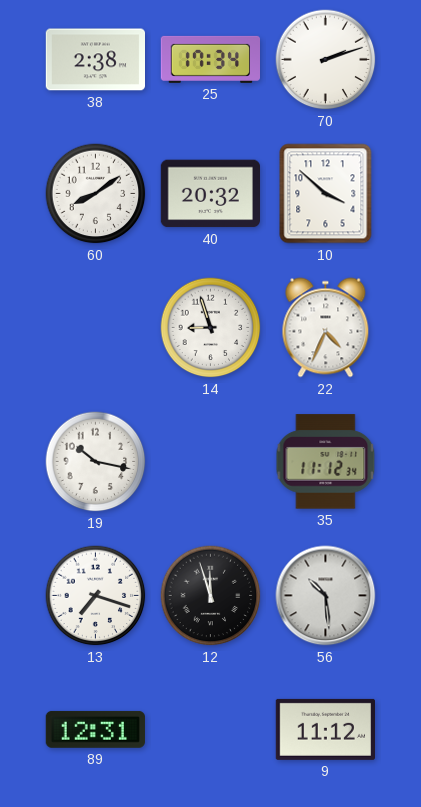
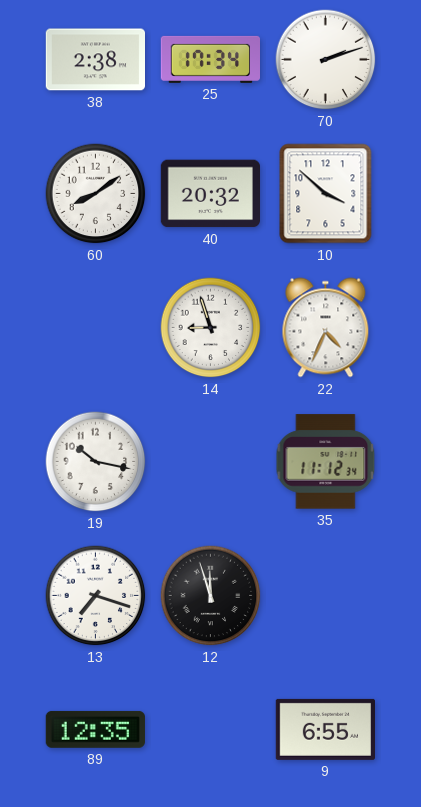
56: 10:29 -> none (326, 596)
89: 12:31 -> 12:35 (95, 729)
9: 11:12 -> 6:55 (325, 729)
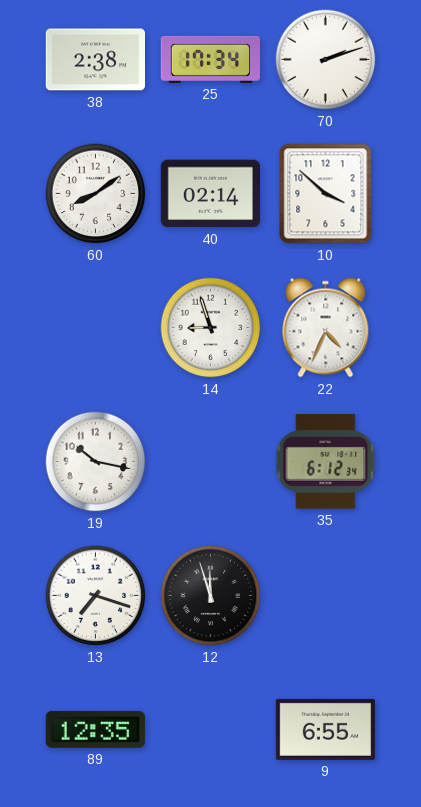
40: 20:32 -> 02:14 (210, 194)
35: 11:12 -> 6:12 (326, 462)
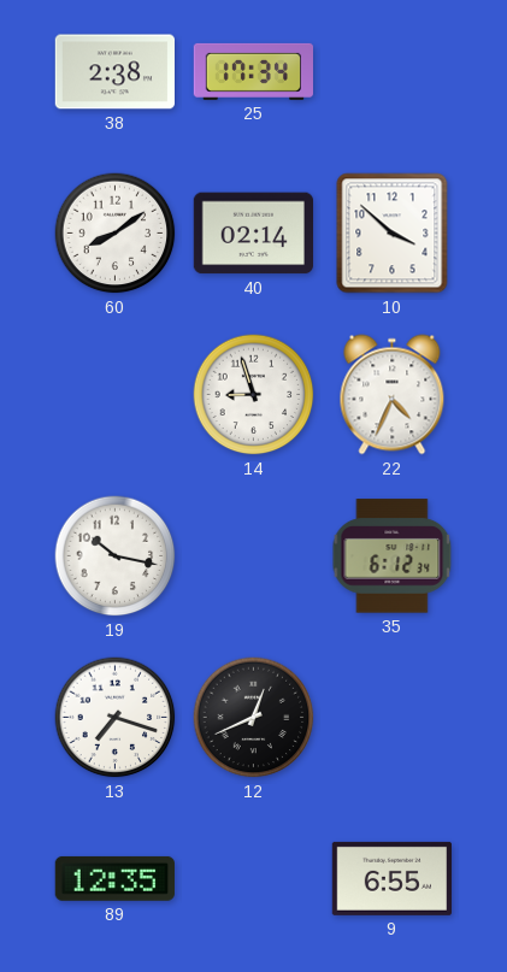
70: 2:12 -> none (326, 60)
12: 11:57 -> 12:41 (254, 718)
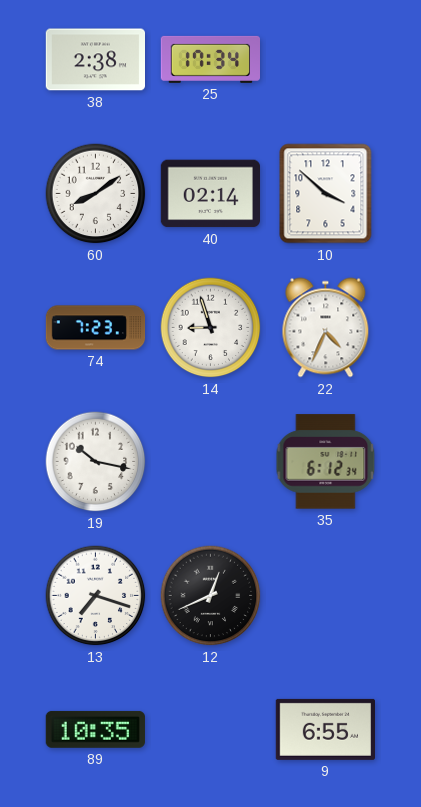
74: none -> 7:23 (96, 328)
89: 12:35 -> 10:35 (95, 729)
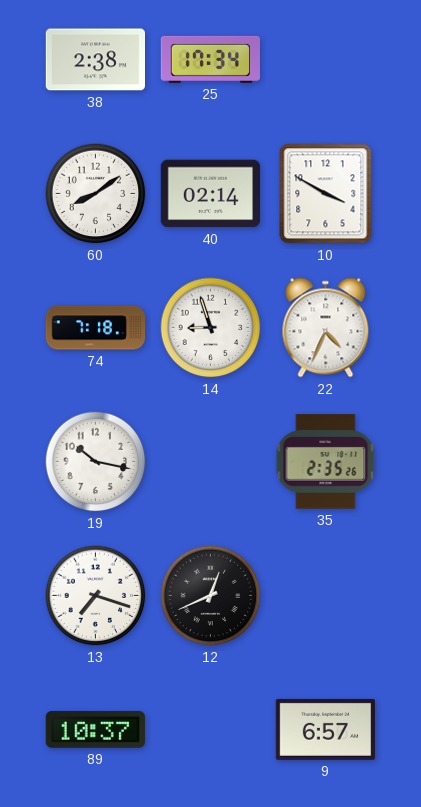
10: 3:52 -> 3:50 (326, 194)
74: 7:23 -> 7:18 (96, 328)
35: 6:12 -> 2:35 (326, 462)
89: 10:35 -> 10:37 (95, 729)
9: 6:55 -> 6:57 (325, 729)
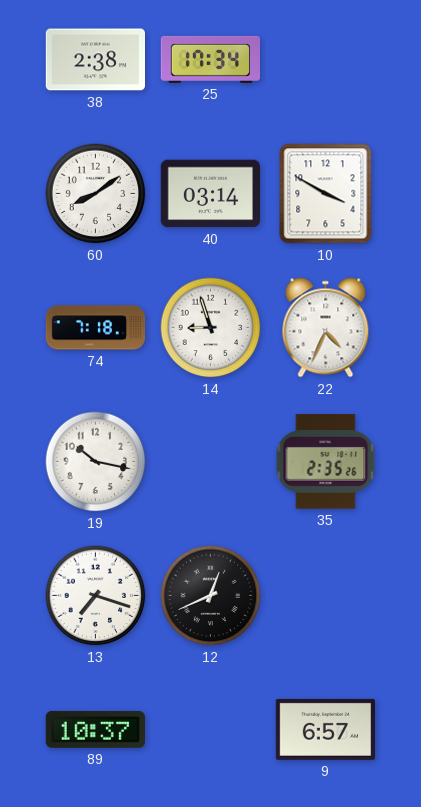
40: 02:14 -> 03:14 (210, 194)
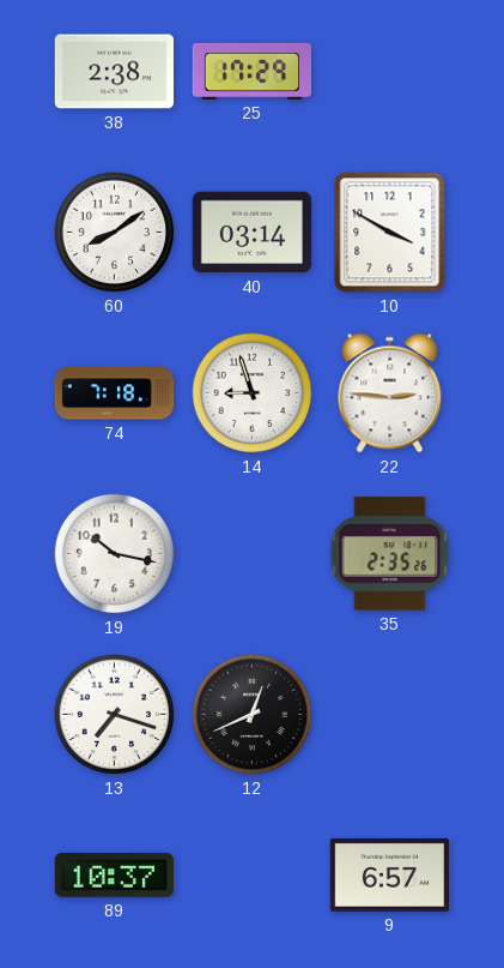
25: 17:34 -> 17:29 (253, 71)
22: 4:34 -> 2:46 (390, 393)
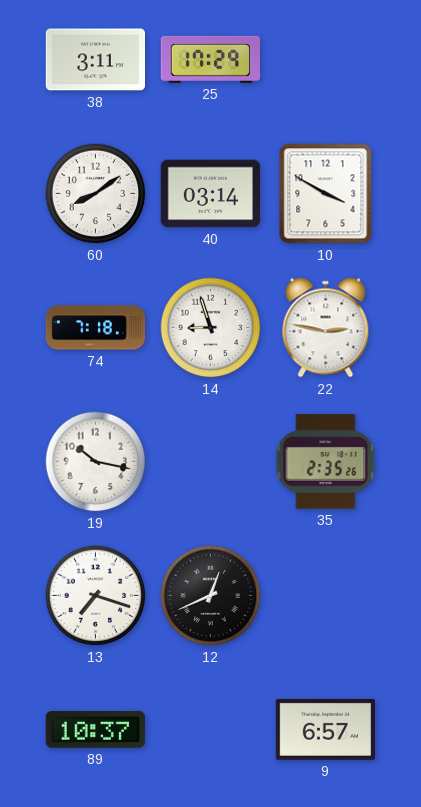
38: 2:38 -> 3:11 (95, 60)
22: 2:46 -> 2:47 (326, 328)
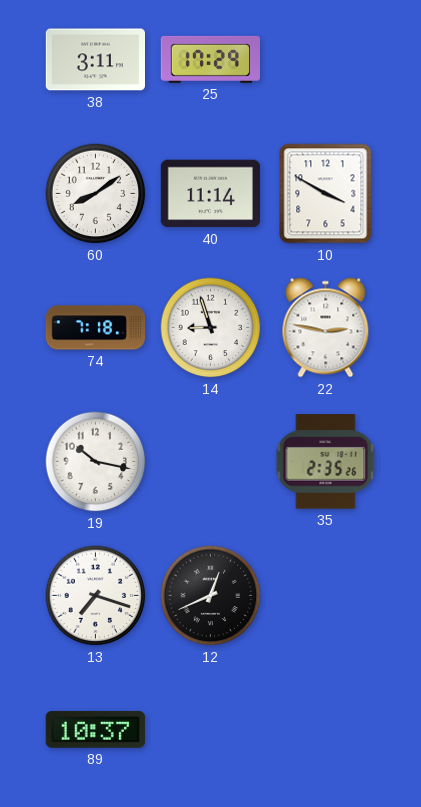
40: 03:14 -> 11:14 (210, 194)
9: 6:57 -> none (325, 729)
